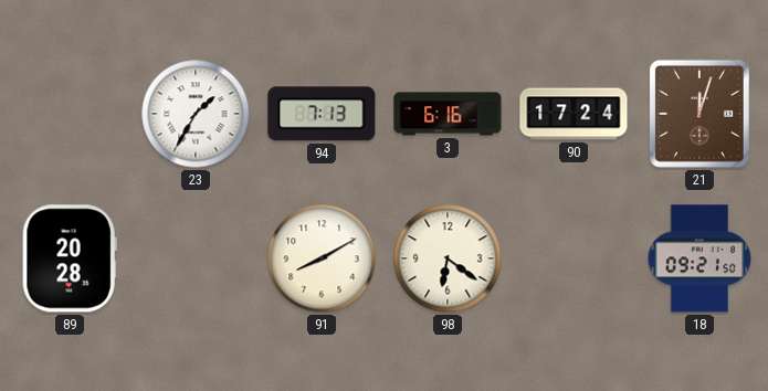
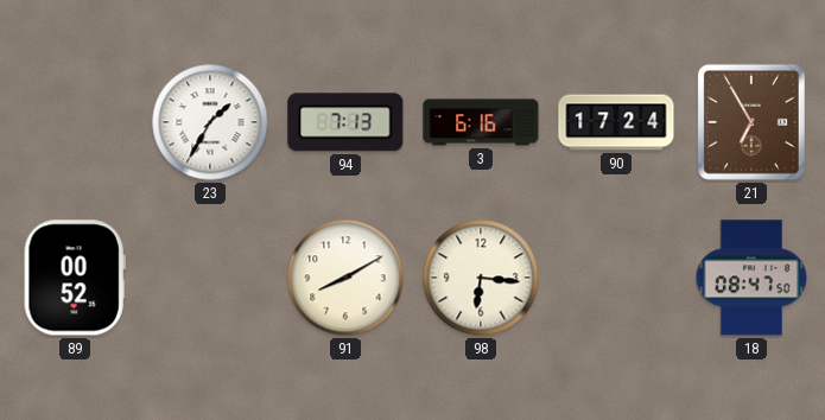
21: 12:03 -> 6:55 (751, 122)
89: 20:28 -> 00:52 (75, 278)
98: 6:21 -> 6:16 (481, 278)
18: 09:21 -> 08:47 (751, 278)
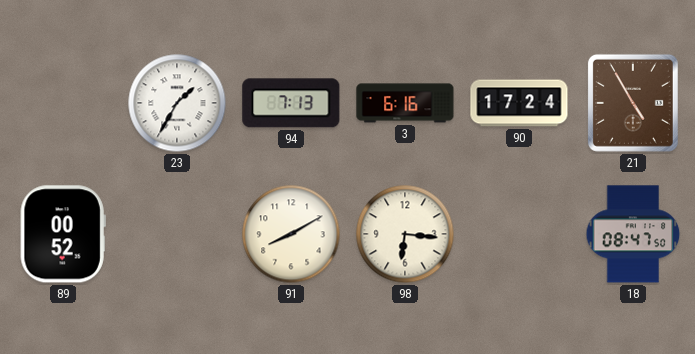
21: 6:55 -> 4:55 (633, 103)
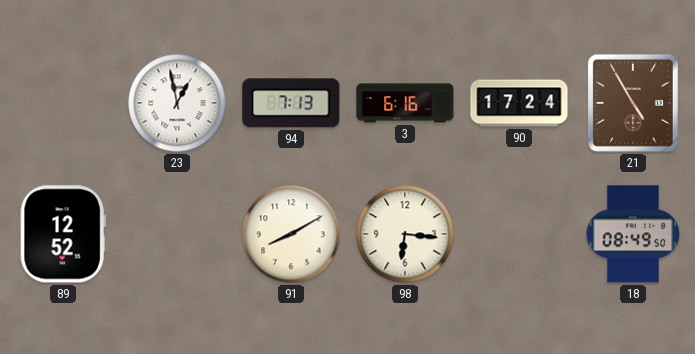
23: 1:35 -> 12:58 (177, 103)
89: 00:52 -> 12:52 (63, 234)
18: 08:47 -> 08:49 (633, 234)
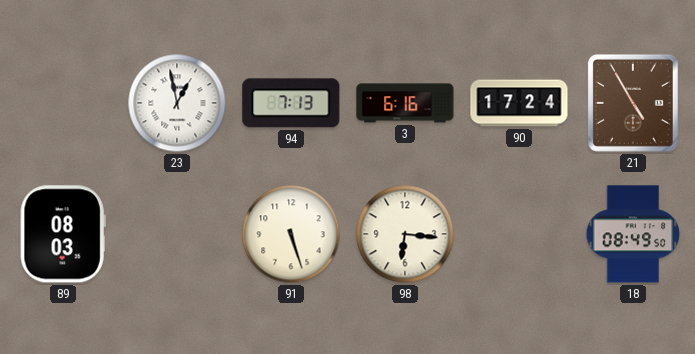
89: 12:52 -> 08:03 (63, 234)
91: 8:10 -> 5:27 (291, 234)
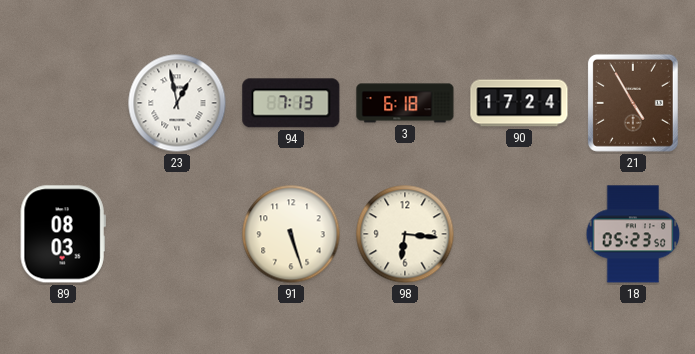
3: 6:16 -> 6:18 (405, 103)
18: 08:49 -> 05:23 (633, 234)
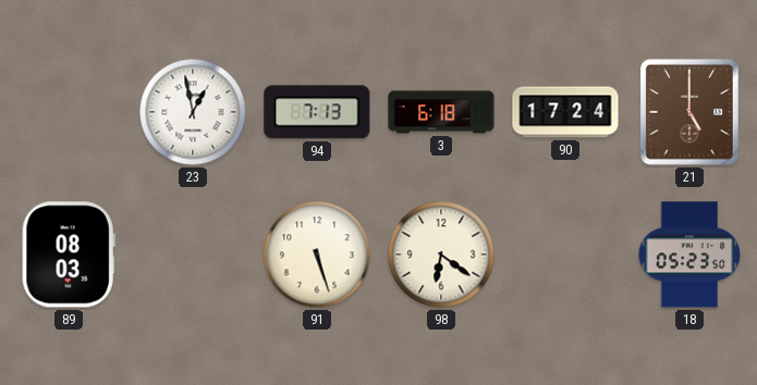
21: 4:55 -> 5:00 (689, 112)
98: 6:16 -> 6:21 (441, 254)
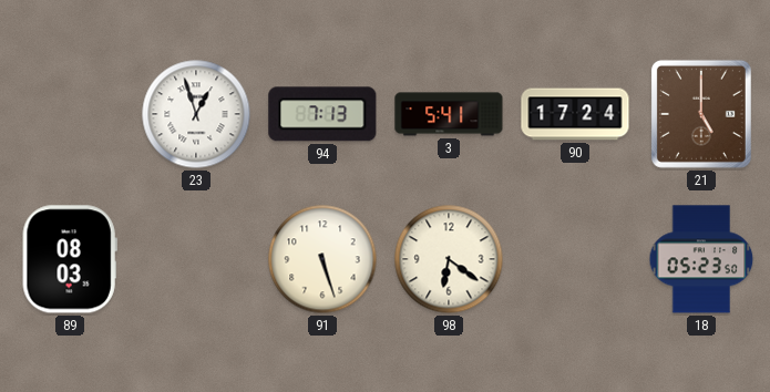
23: 12:58 -> 12:57 (196, 114)
3: 6:18 -> 5:41 (449, 114)
